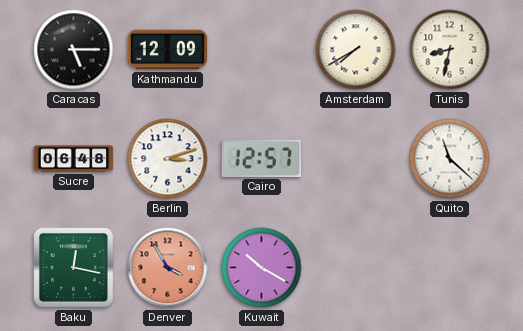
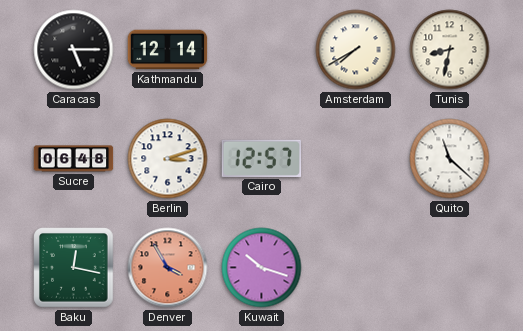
Kathmandu: 12:09 -> 12:14 (168, 50)
Kuwait: 10:20 -> 10:18 (262, 268)
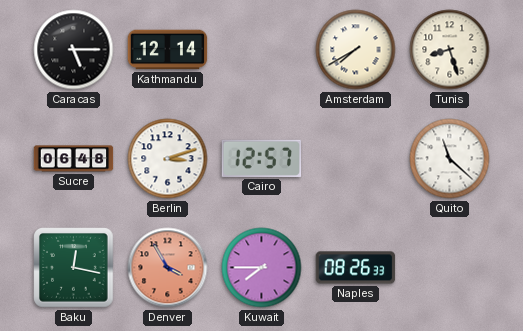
Tunis: 8:32 -> 8:27 (450, 50)
Kuwait: 10:18 -> 7:45 (262, 268)
Naples: none -> 08:26 (356, 268)
